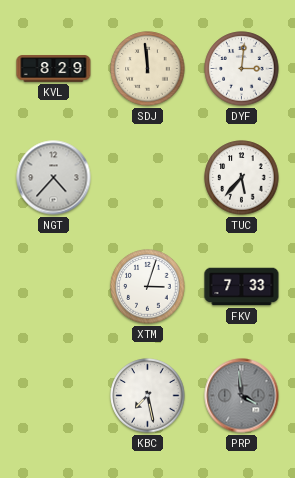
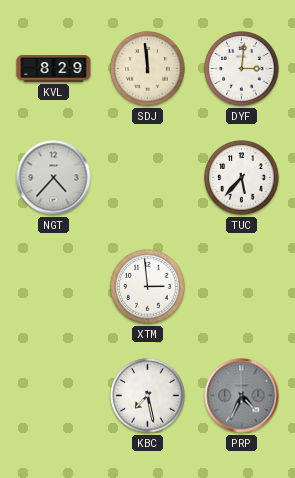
XTM: 3:03 -> 2:59 (148, 287)
FKV: 7:33 -> none (242, 287)
PRP: 3:59 -> 4:34 (242, 396)
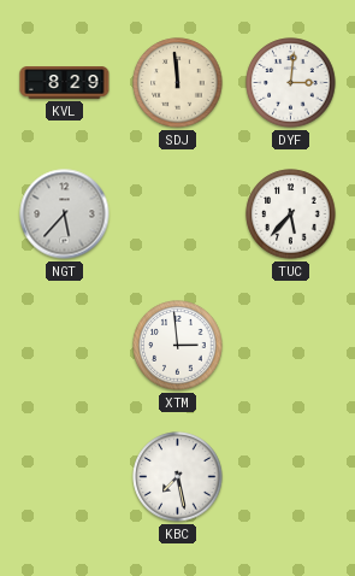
NGT: 4:37 -> 5:37 (65, 214)
PRP: 4:34 -> none (242, 396)
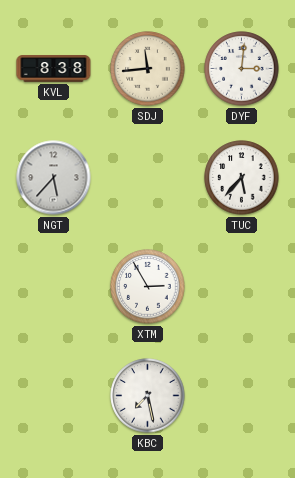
KVL: 8:29 -> 8:38 (54, 69)
SDJ: 11:59 -> 11:44 (148, 69)
XTM: 2:59 -> 2:55 (148, 287)
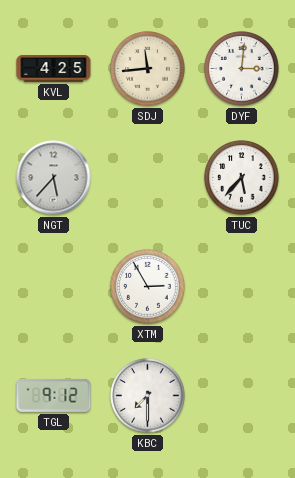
KVL: 8:38 -> 4:25 (54, 69)
TGL: none -> 9:12 (54, 395)
KBC: 7:28 -> 7:30 (148, 396)
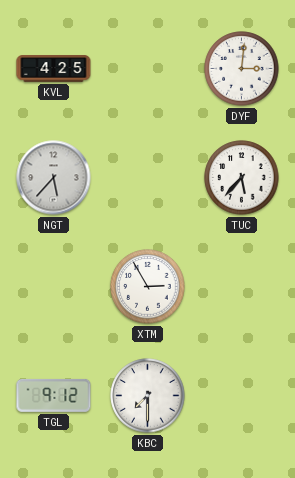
SDJ: 11:44 -> none (148, 69)
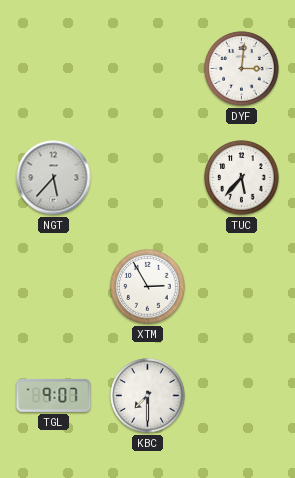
KVL: 4:25 -> none (54, 69)
TGL: 9:12 -> 9:07 (54, 395)
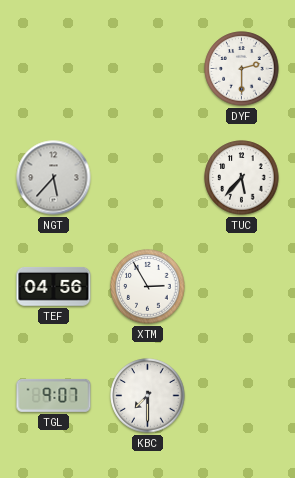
DYF: 3:01 -> 2:30 (242, 69)
TEF: none -> 04:56 (54, 287)
